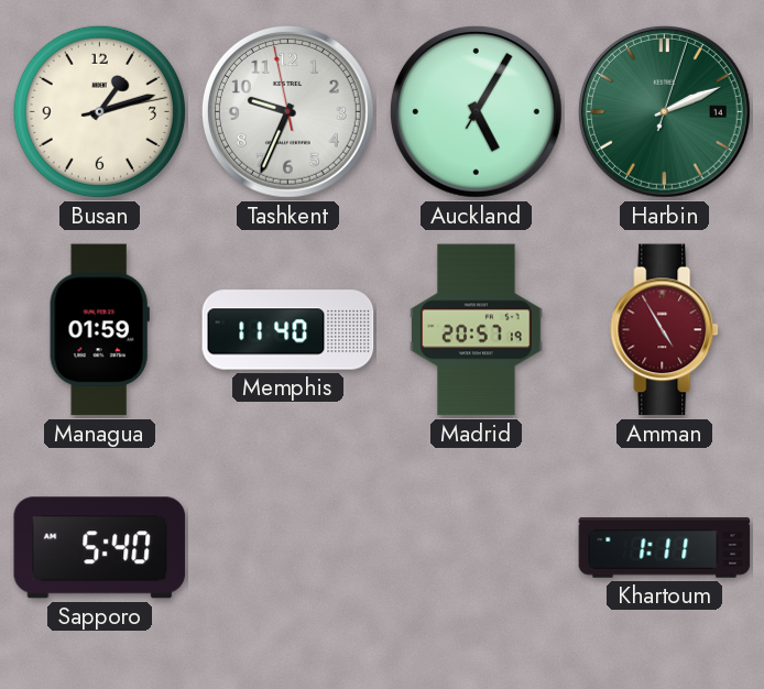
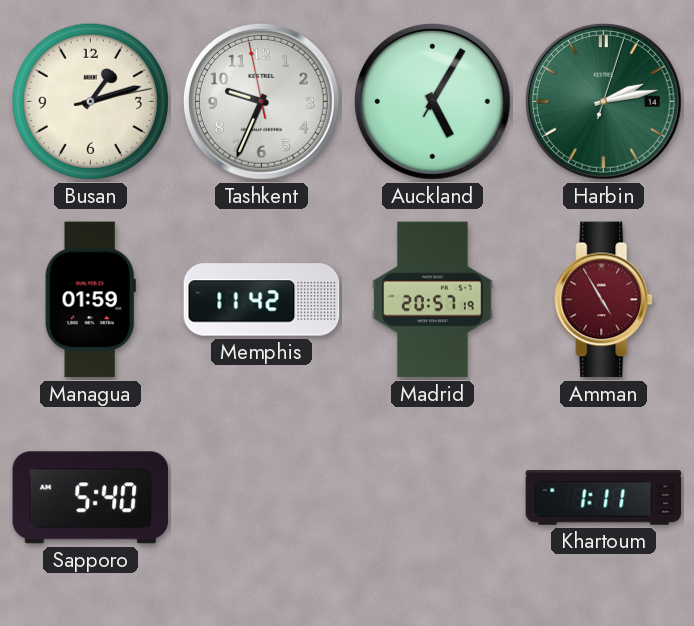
Harbin: 2:11 -> 2:13 (603, 101)
Memphis: 11:40 -> 11:42 (262, 300)
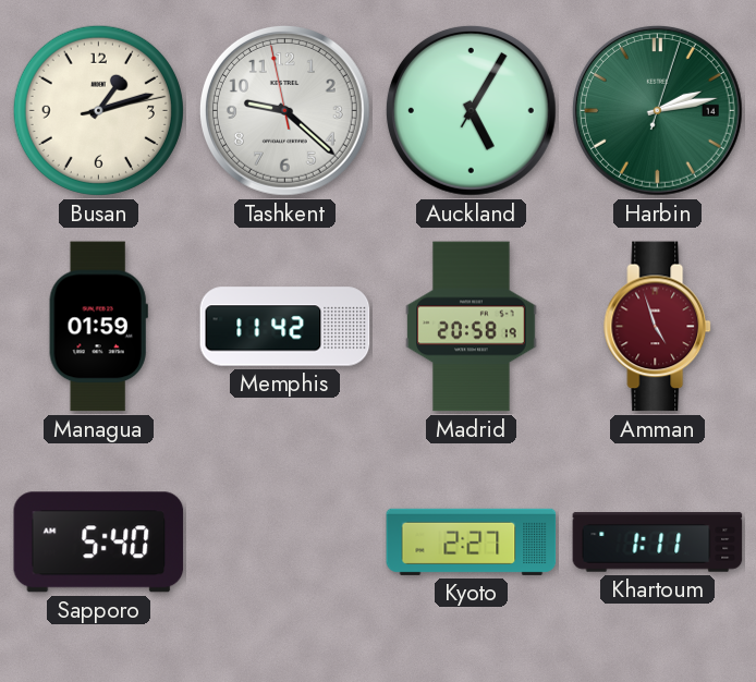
Tashkent: 9:33 -> 9:21 (284, 110)
Madrid: 20:57 -> 20:58 (472, 327)
Amman: 4:55 -> 4:57 (658, 327)
Kyoto: none -> 2:27 (472, 541)
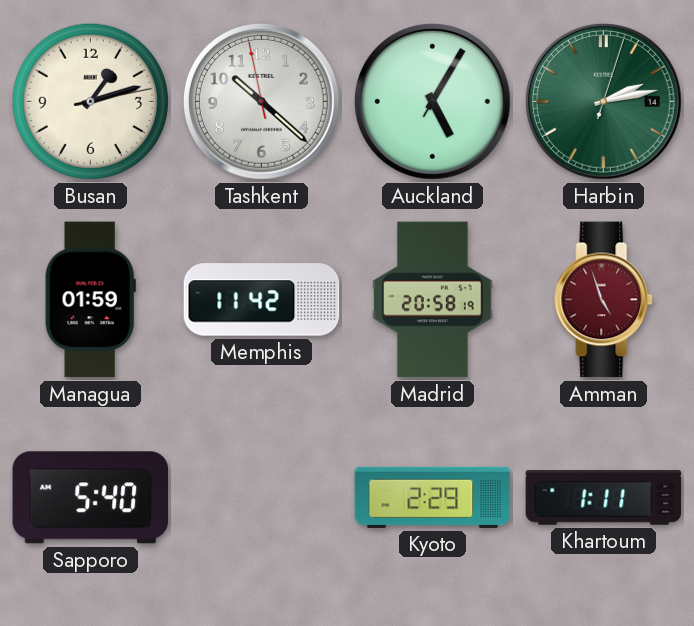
Tashkent: 9:21 -> 10:21 (261, 101)
Kyoto: 2:27 -> 2:29 (433, 497)
